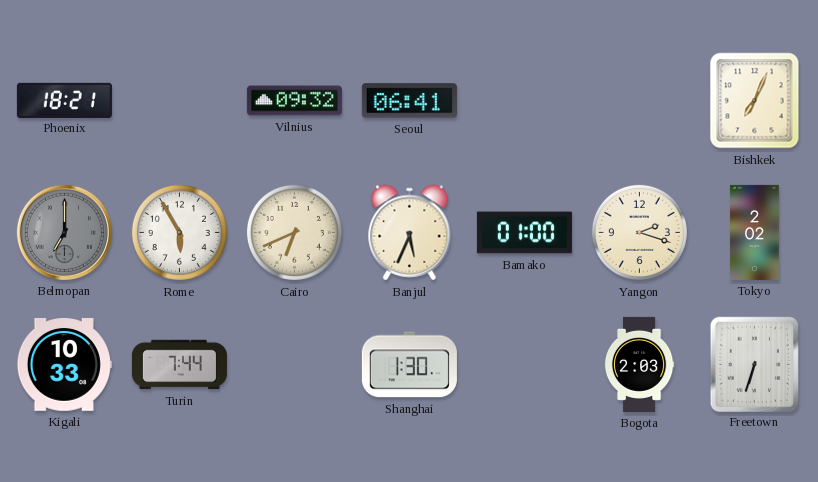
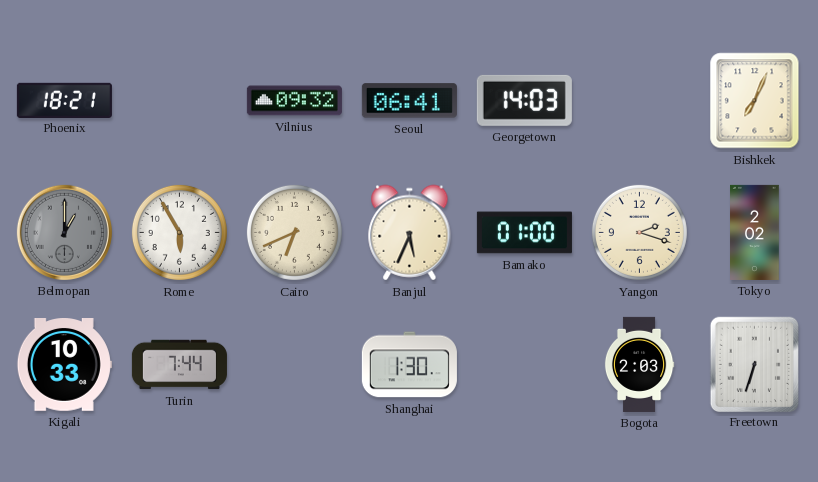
Georgetown: none -> 14:03 (524, 100)
Belmopan: 7:00 -> 1:00 (64, 232)
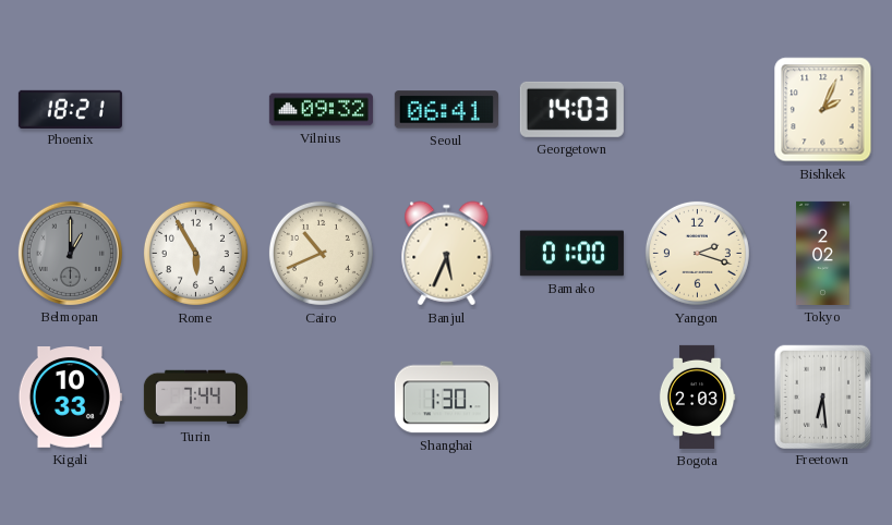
Bishkek: 7:04 -> 2:04 (823, 110)
Cairo: 6:41 -> 10:41 (321, 253)
Freetown: 6:33 -> 6:29 (822, 396)
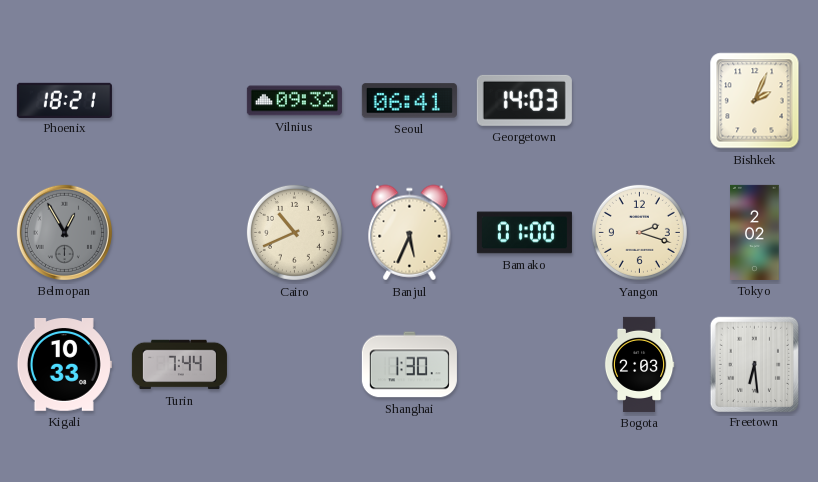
Belmopan: 1:00 -> 12:55 (64, 232)
Rome: 5:55 -> none (195, 253)
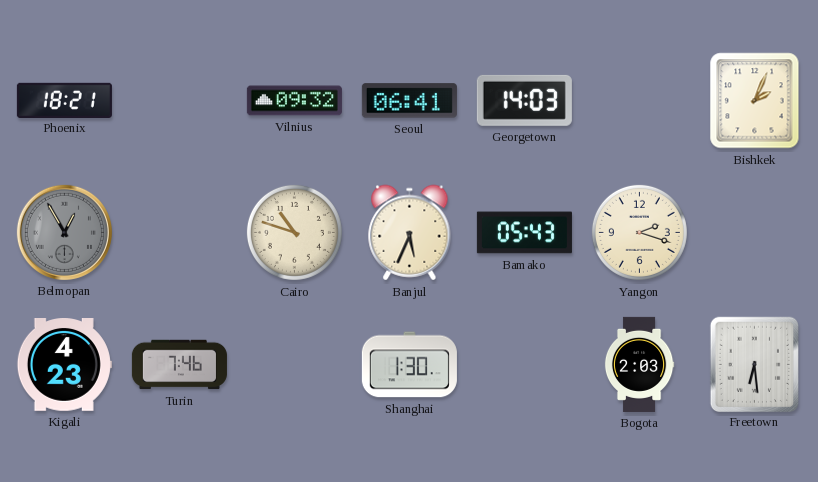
Cairo: 10:41 -> 10:48 (294, 232)
Bamako: 01:00 -> 05:43 (524, 233)
Tokyo: 2:02 -> none (755, 232)
Kigali: 10:33 -> 4:23 (64, 365)
Turin: 7:44 -> 7:46 (179, 365)
